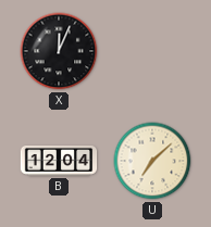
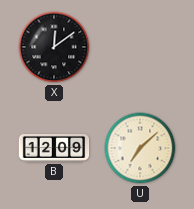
X: 12:04 -> 12:09 (54, 47)
B: 12:04 -> 12:09 (54, 149)
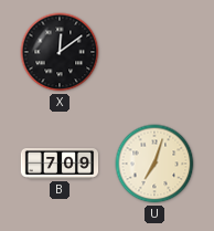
B: 12:09 -> 7:09 (60, 165)
U: 7:08 -> 7:03 (154, 164)
